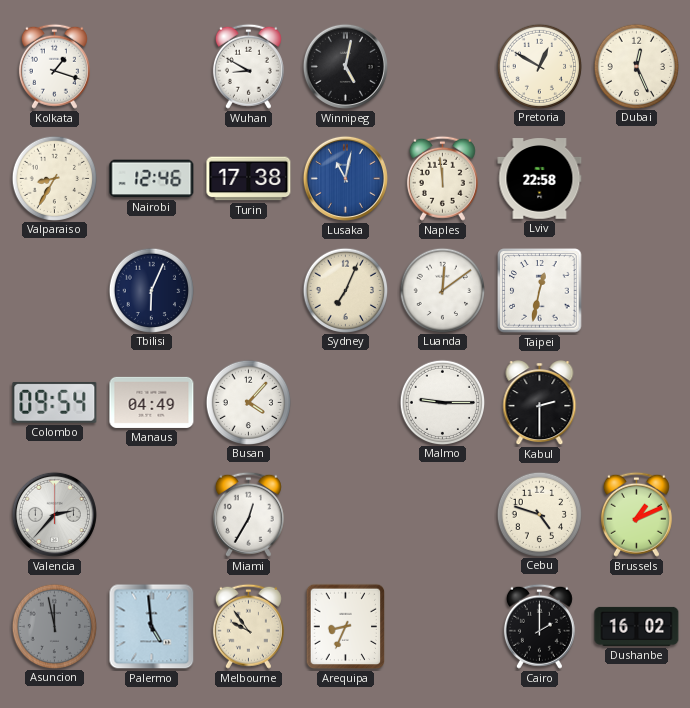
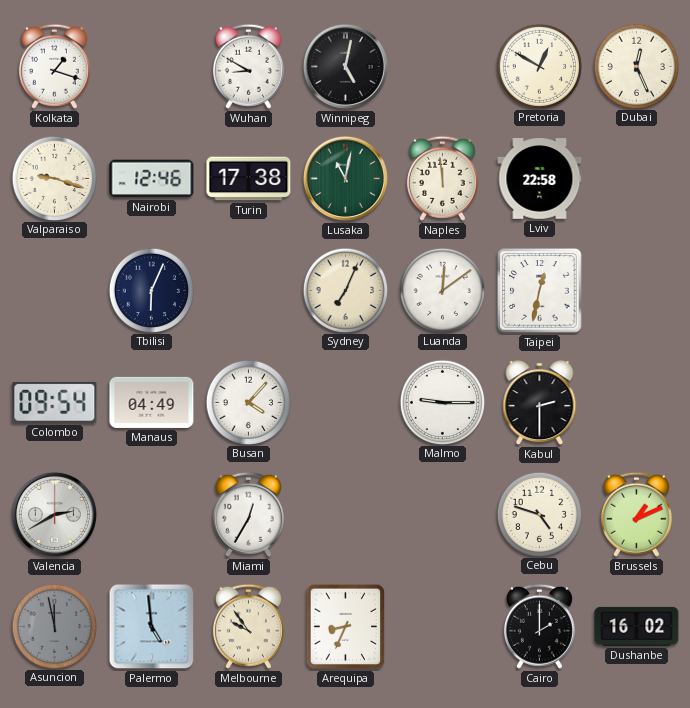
Valparaiso: 8:35 -> 9:18 (54, 178)
Lusaka dial: blue -> green (345, 178)
Valencia: 2:37 -> 2:40 (54, 514)
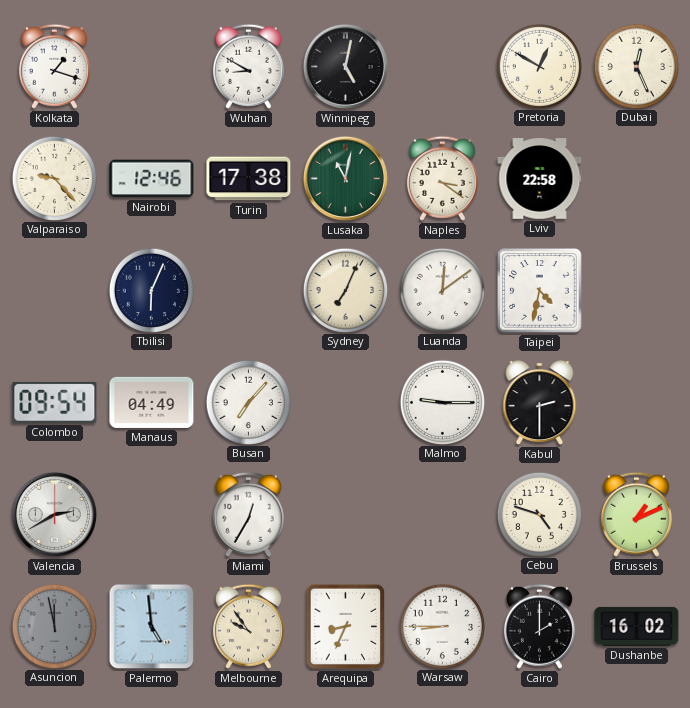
Valparaiso: 9:18 -> 9:23 (54, 178)
Naples: 11:59 -> 3:21 (442, 178)
Taipei: 12:32 -> 4:32 (540, 291)
Busan: 4:07 -> 7:07 (248, 402)
Warsaw: none -> 8:45 (442, 626)
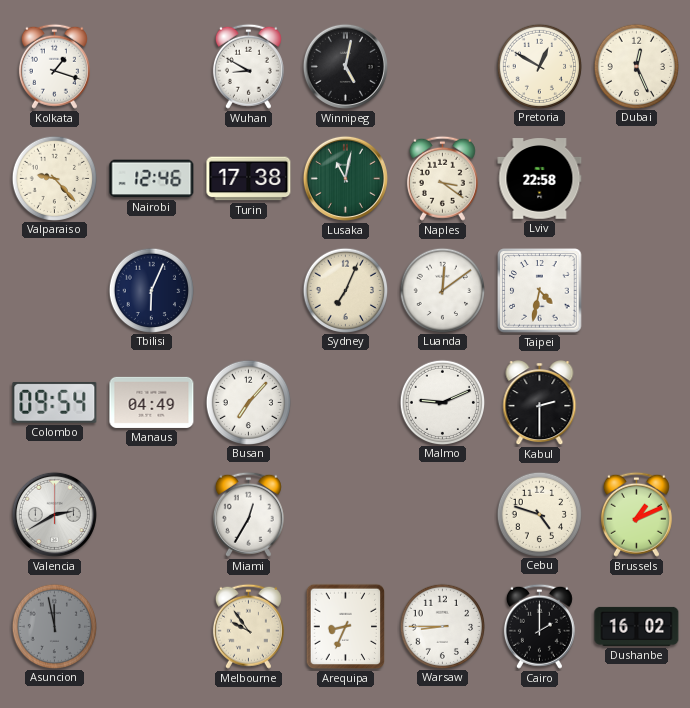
Malmo: 9:15 -> 9:11 (442, 402)
Palermo: 4:59 -> none (152, 627)
